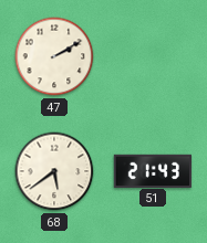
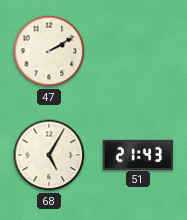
68: 5:39 -> 5:05 (49, 155)
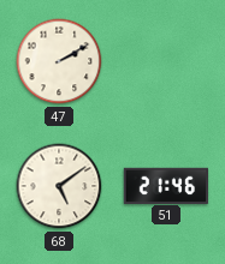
68: 5:05 -> 5:09 (59, 186)
51: 21:43 -> 21:46 (165, 185)
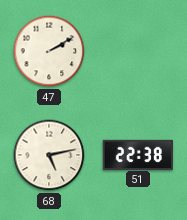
68: 5:09 -> 5:13 (49, 155)
51: 21:46 -> 22:38 (137, 154)
